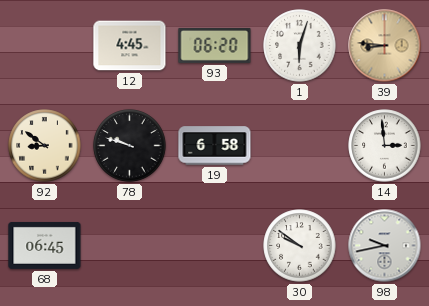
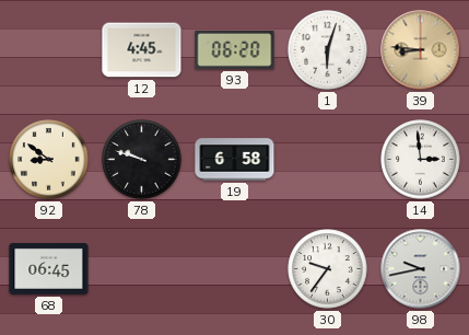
30: 9:51 -> 9:36 (328, 269)
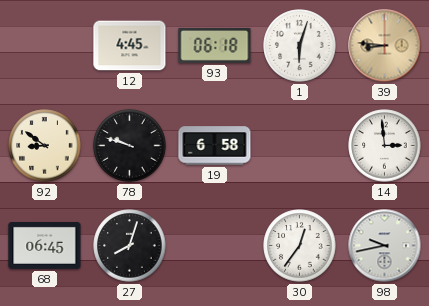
93: 06:20 -> 06:18 (215, 45)
27: none -> 8:03 (130, 246)
30: 9:36 -> 12:36 (300, 246)
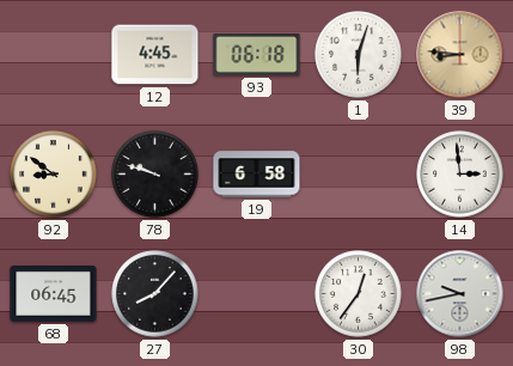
27: 8:03 -> 8:07 (155, 294)
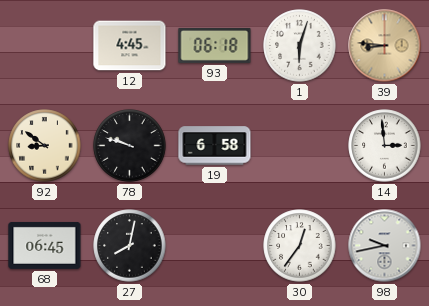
27: 8:07 -> 8:02 (130, 246)
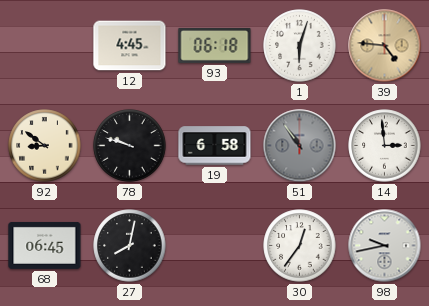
39: 8:46 -> 4:46 (385, 46)
51: none -> 10:54 (300, 146)
